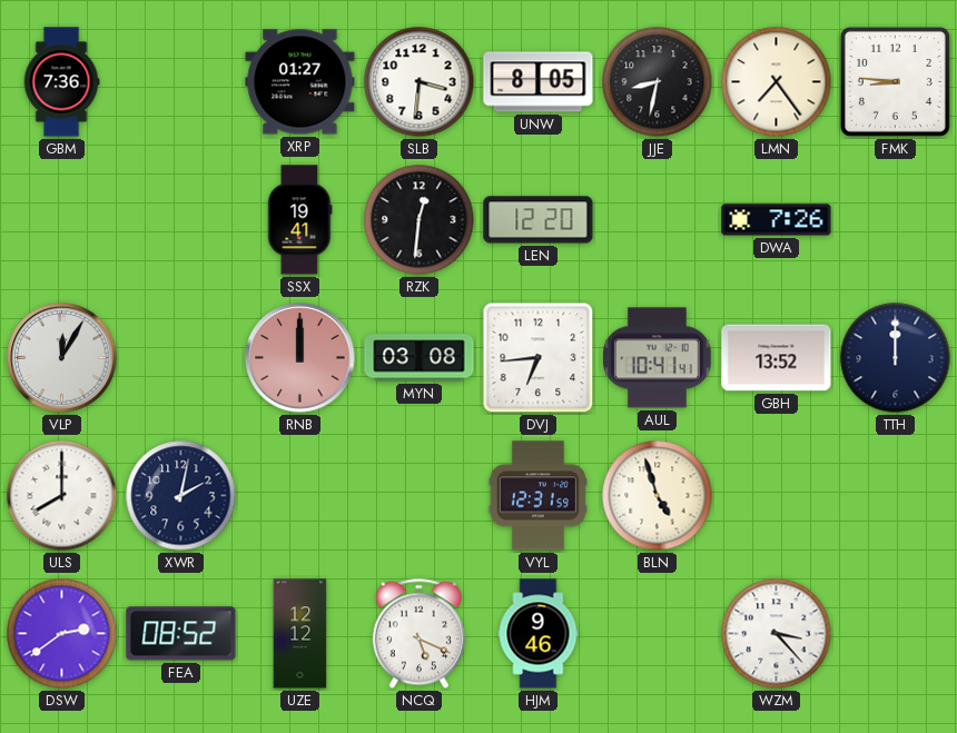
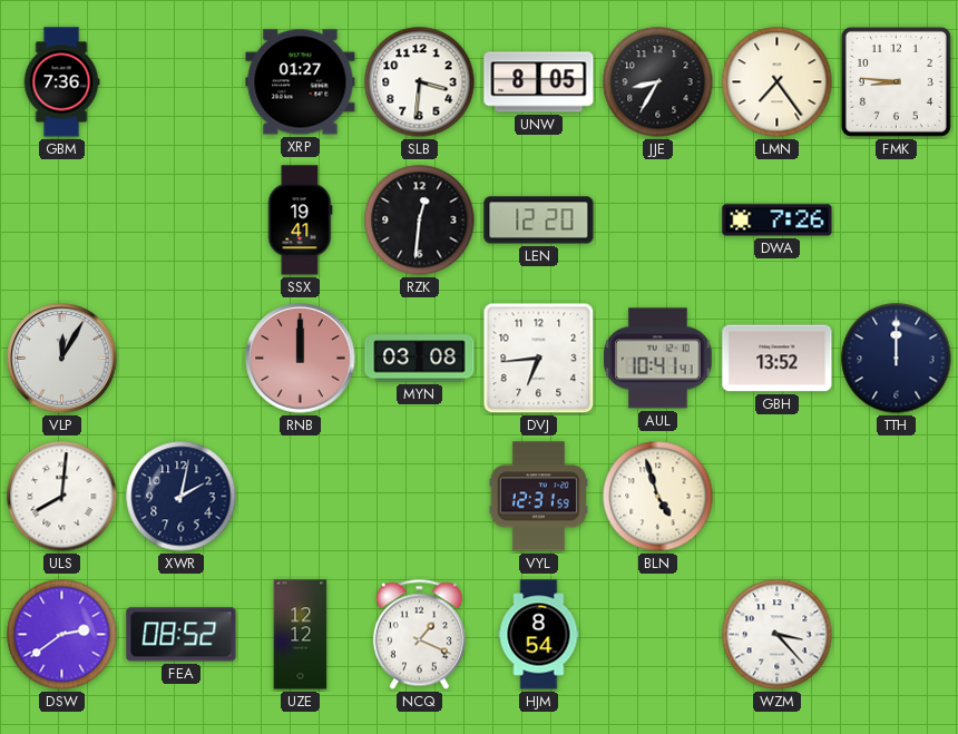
JJE: 8:32 -> 8:35 (658, 82)
ULS: 8:00 -> 8:01 (62, 497)
NCQ: 5:19 -> 1:19 (419, 635)
HJM: 9:46 -> 8:54 (539, 635)
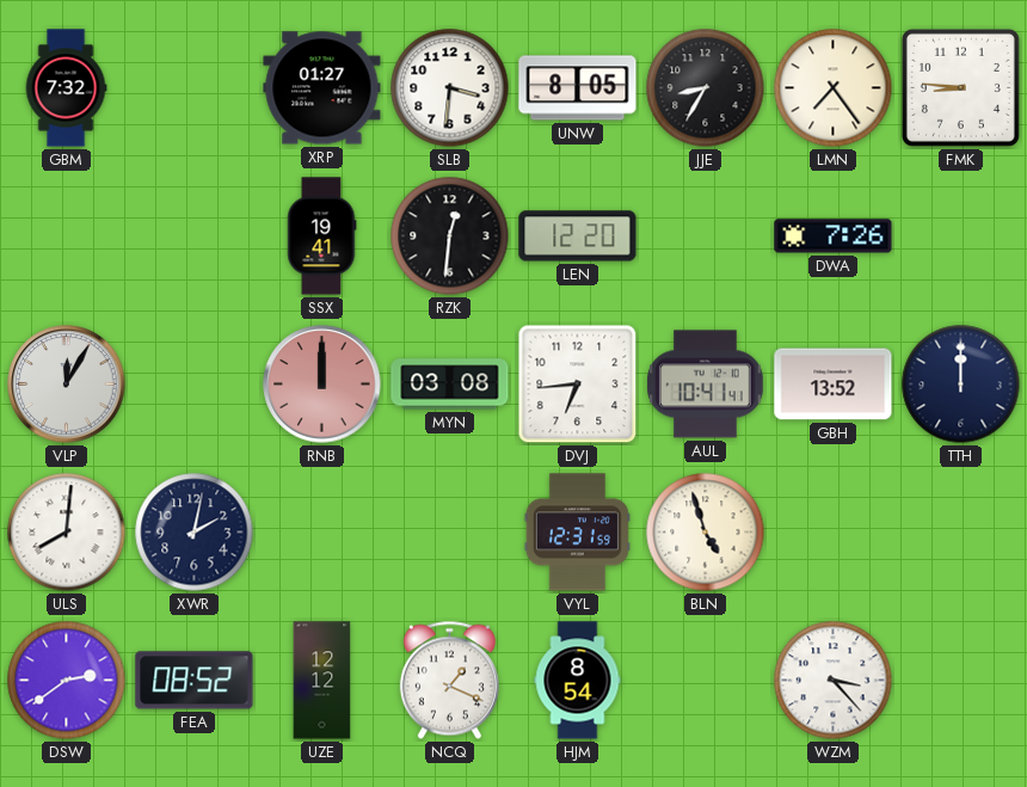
GBM: 7:36 -> 7:32 (66, 88)
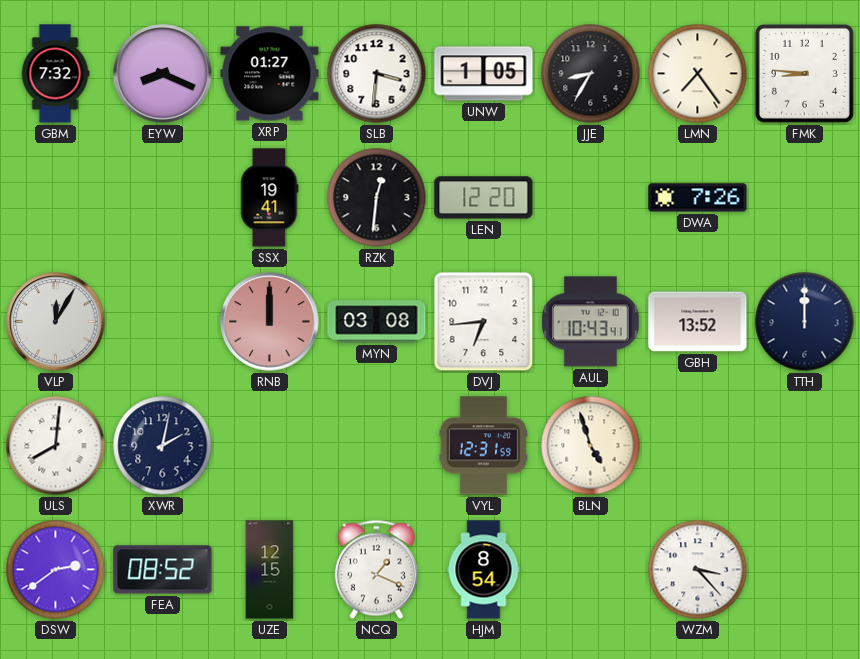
EYW: none -> 8:19 (163, 74)
UNW: 8:05 -> 1:05 (484, 74)
AUL: 10:41 -> 10:43 (591, 322)
UZE: 12:12 -> 12:15 (270, 570)
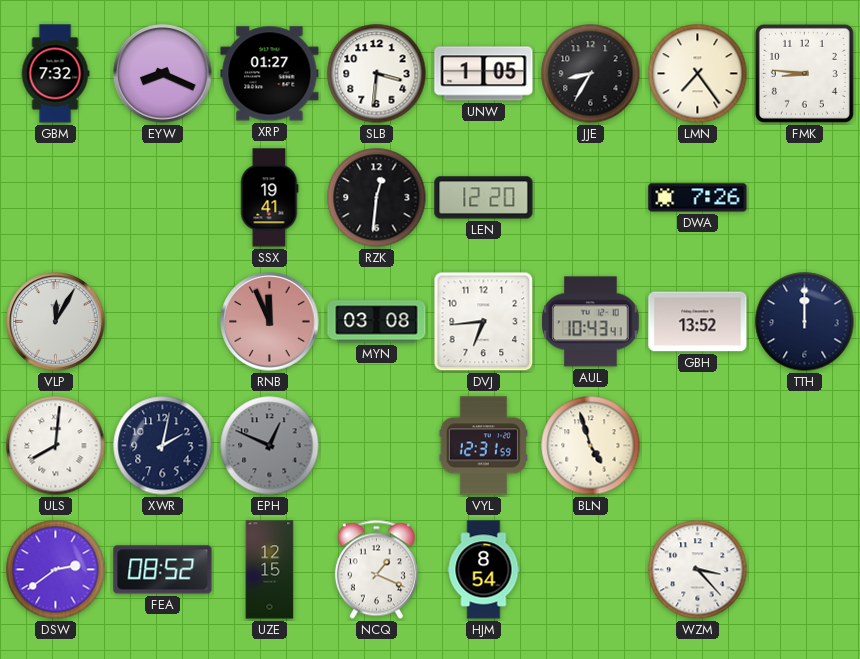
RNB: 12:00 -> 11:56 (270, 322)
EPH: none -> 12:49 (270, 446)
